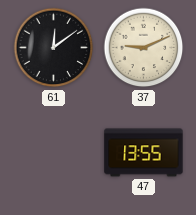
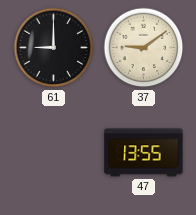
61: 12:09 -> 9:00 (54, 48)
37: 9:11 -> 9:09 (144, 48)
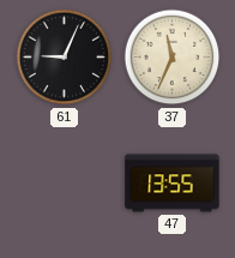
61: 9:00 -> 9:04 (65, 58)
37: 9:09 -> 11:34 (173, 58)
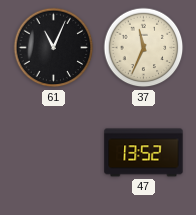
61: 9:04 -> 11:04 (54, 48)
47: 13:55 -> 13:52 (144, 153)
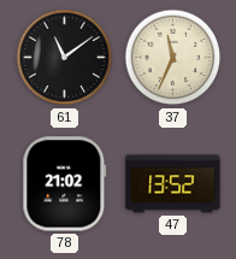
61: 11:04 -> 11:09 (65, 58)
78: none -> 21:02 (65, 184)
